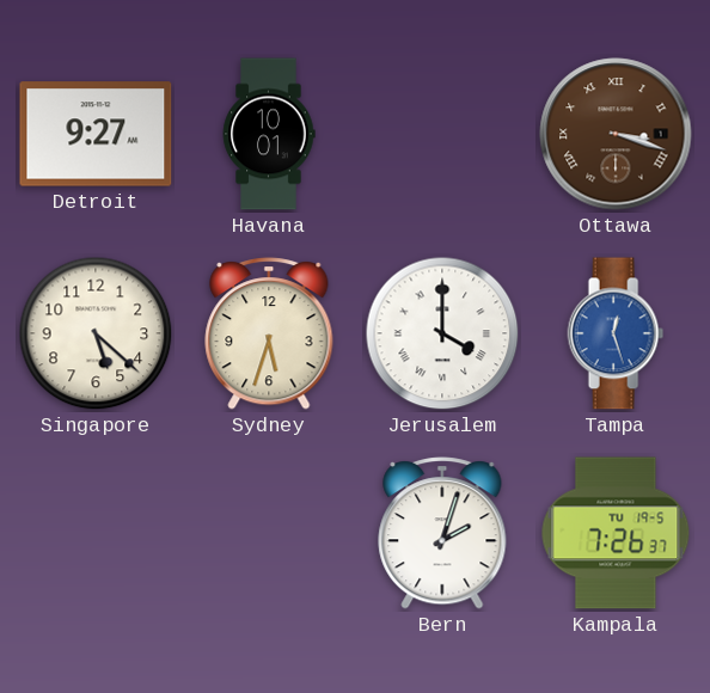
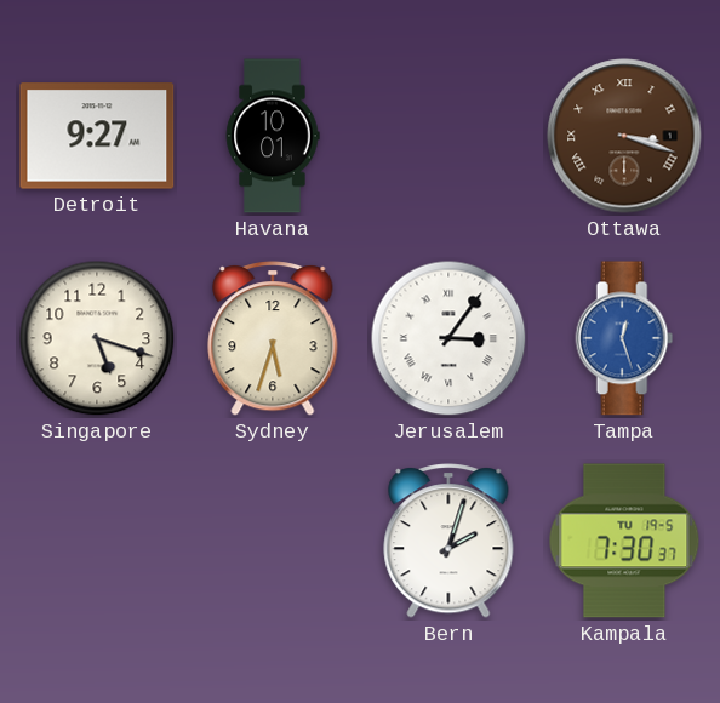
Singapore: 5:22 -> 5:18 (97, 338)
Jerusalem: 4:00 -> 3:06 (448, 338)
Kampala: 7:26 -> 7:30 (624, 541)
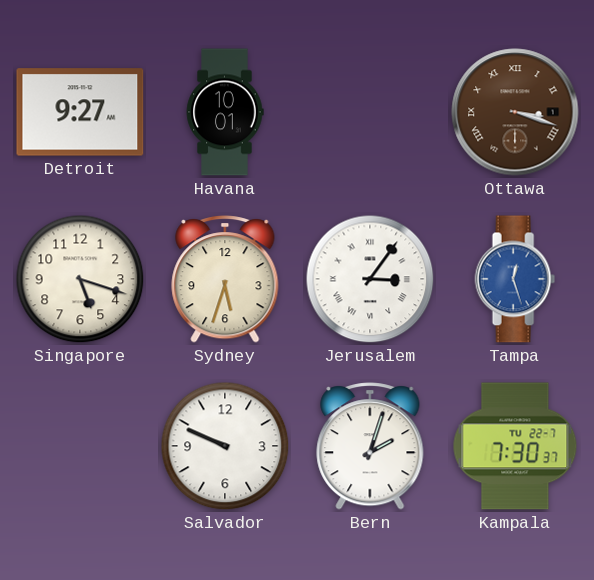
Salvador: none -> 9:49 (225, 446)
Kampala date: TU 19-5 -> TU 22-7 (515, 446)
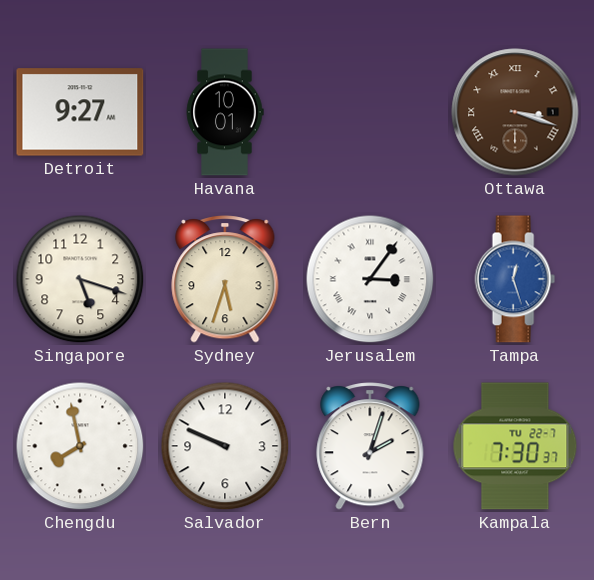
Chengdu: none -> 7:58 (80, 446)
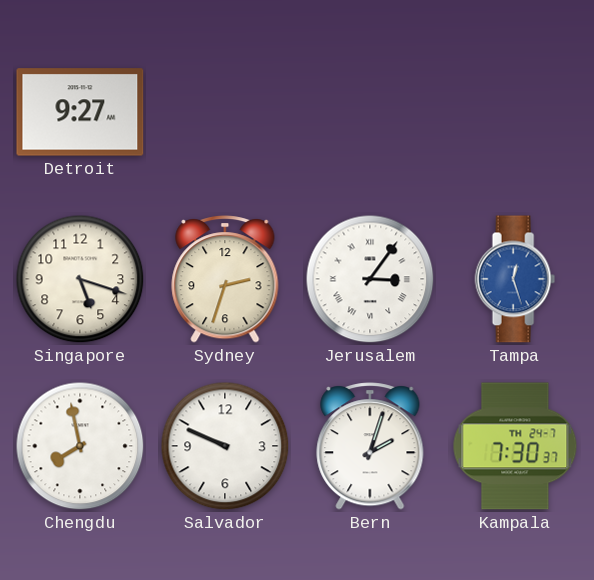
Havana: 10:01 -> none (225, 112)
Ottawa: 3:18 -> none (515, 112)
Sydney: 5:33 -> 2:33 (225, 279)
Kampala date: TU 22-7 -> TH 24-7 (515, 446)
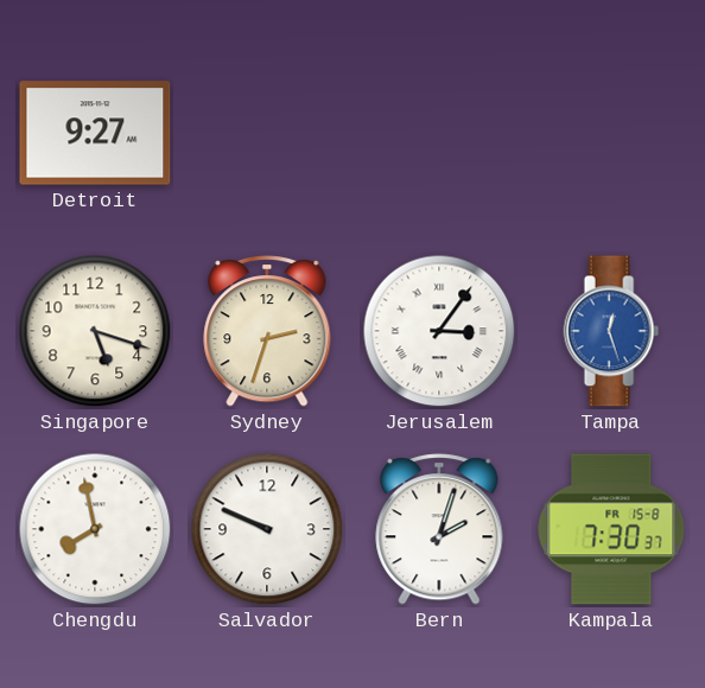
Kampala date: TH 24-7 -> FR 15-8 (611, 529)
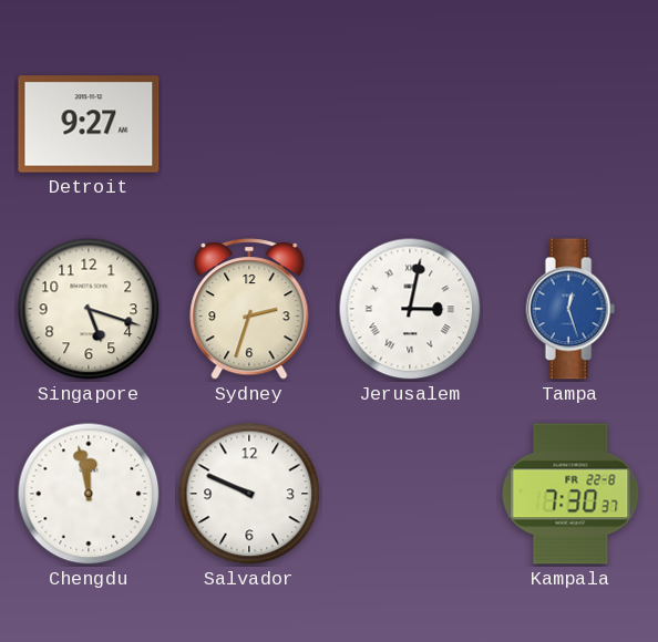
Jerusalem: 3:06 -> 3:02 (410, 309)
Chengdu: 7:58 -> 11:58 (89, 494)
Bern: 2:03 -> none (439, 529)
Kampala date: FR 15-8 -> FR 22-8 (570, 494)
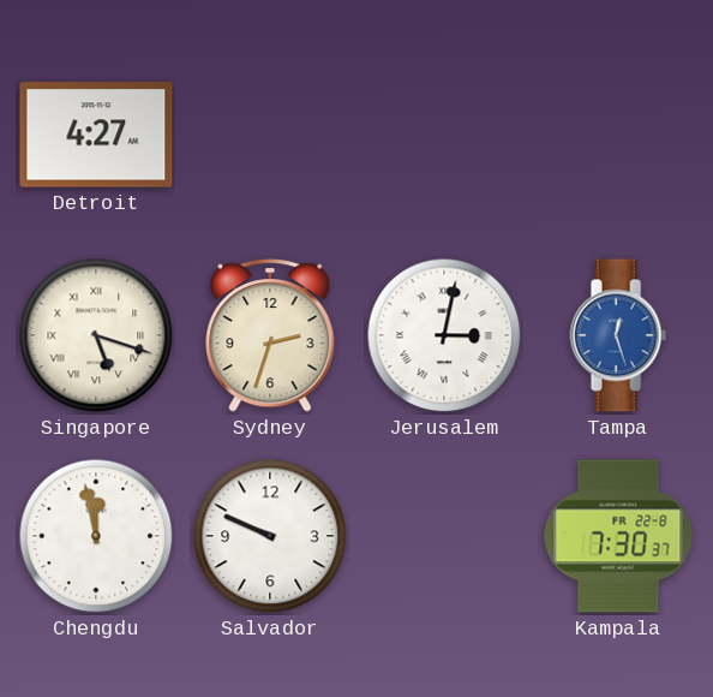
Detroit: 9:27 -> 4:27 (96, 135)
Singapore numerals: Arabic -> Roman (96, 335)
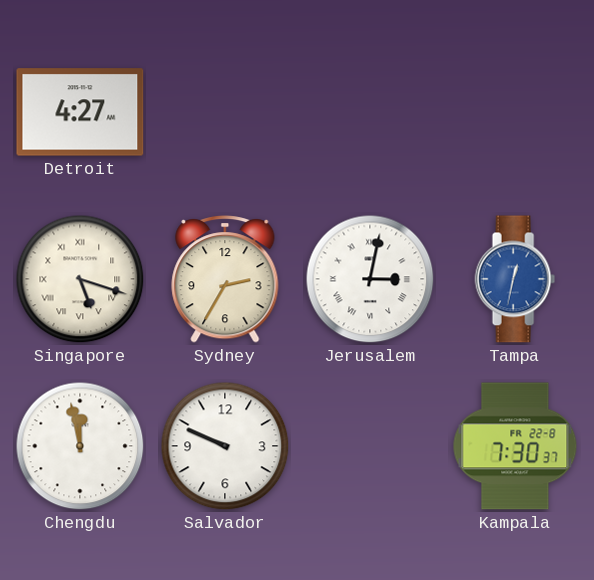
Sydney: 2:33 -> 2:35 (225, 279)
Tampa: 12:27 -> 12:32 (515, 279)
